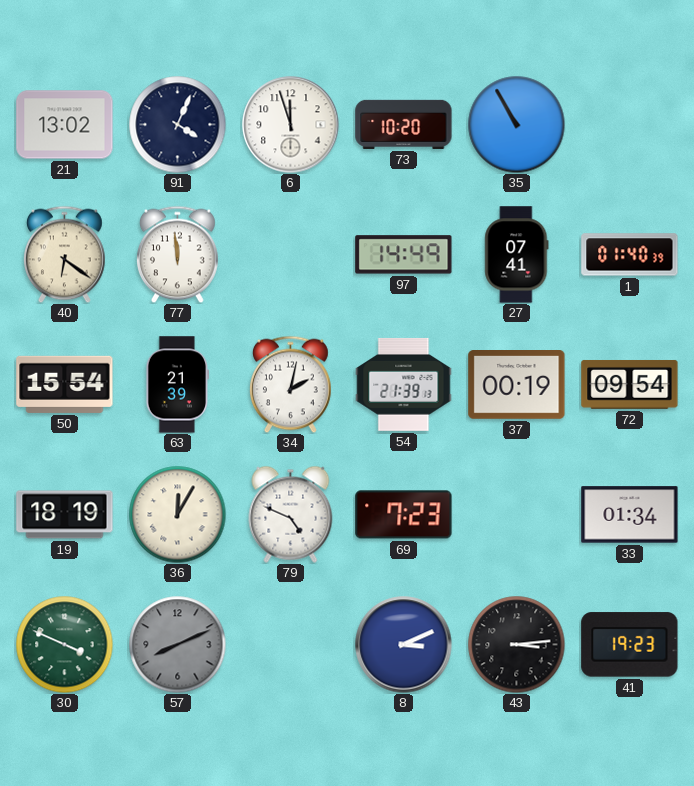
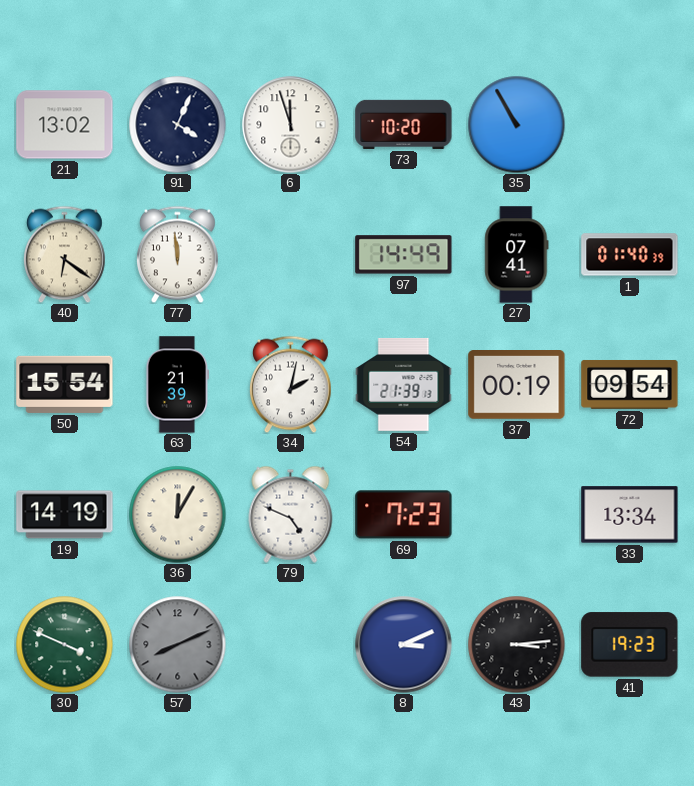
19: 18:19 -> 14:19 (65, 515)
33: 01:34 -> 13:34 (630, 515)
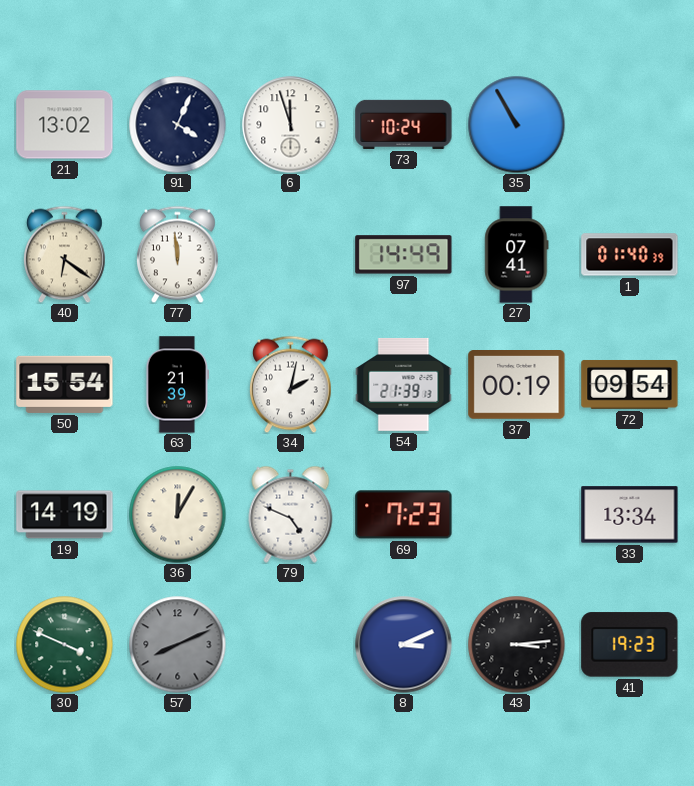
73: 10:20 -> 10:24 (404, 124)
